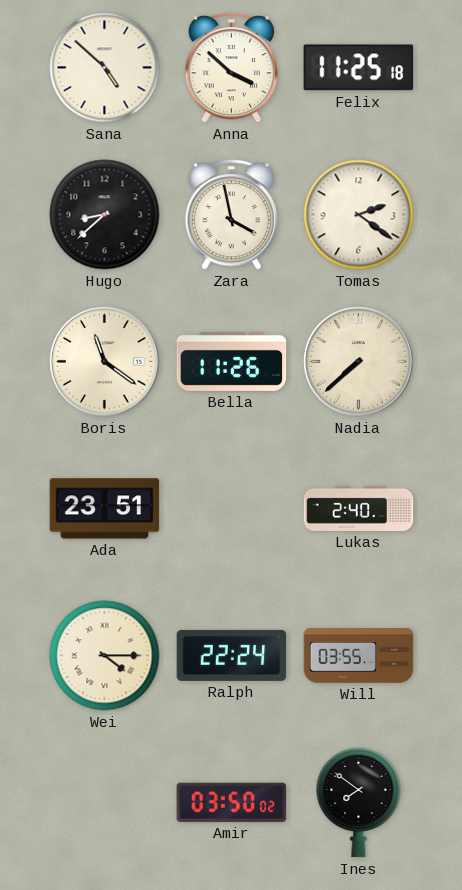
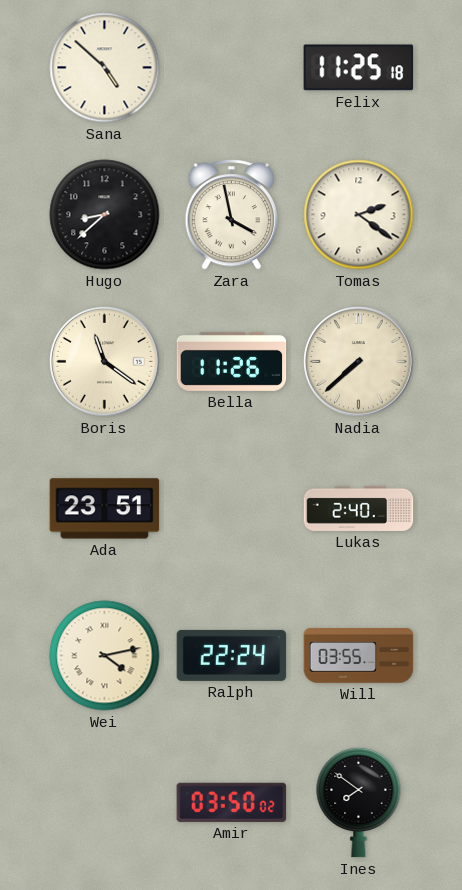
Anna: 3:52 -> none (231, 68)
Wei: 4:15 -> 4:13 (105, 656)
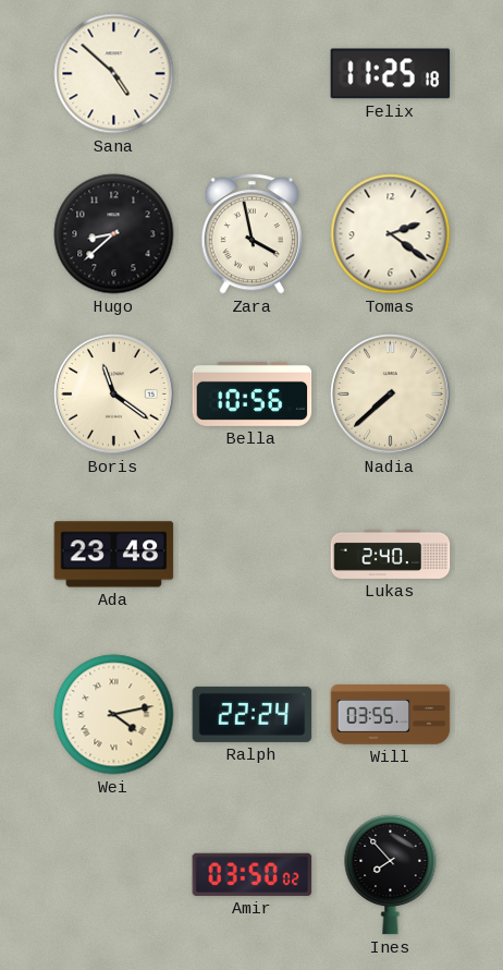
Bella: 11:26 -> 10:56 (253, 393)
Ada: 23:51 -> 23:48 (114, 555)
Ines: 7:51 -> 7:53 (391, 874)
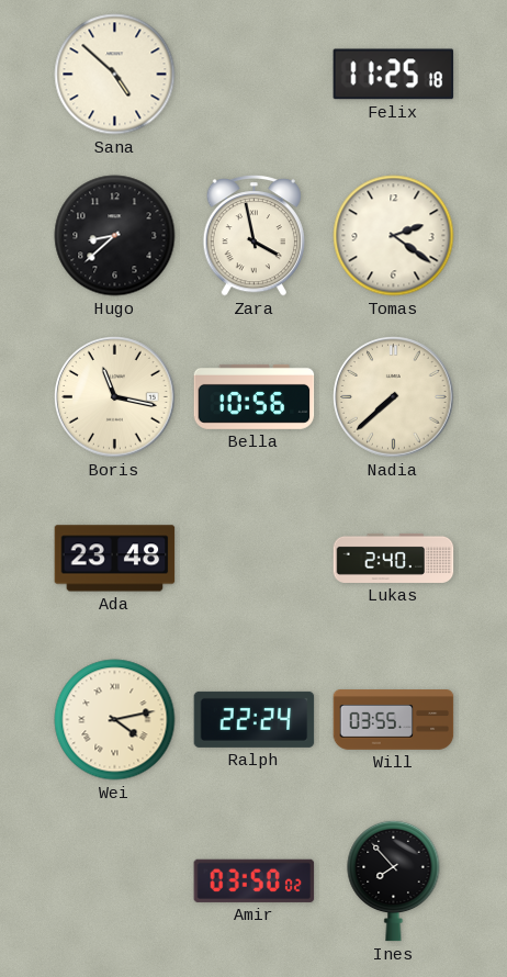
Boris: 11:21 -> 11:17 (115, 397)
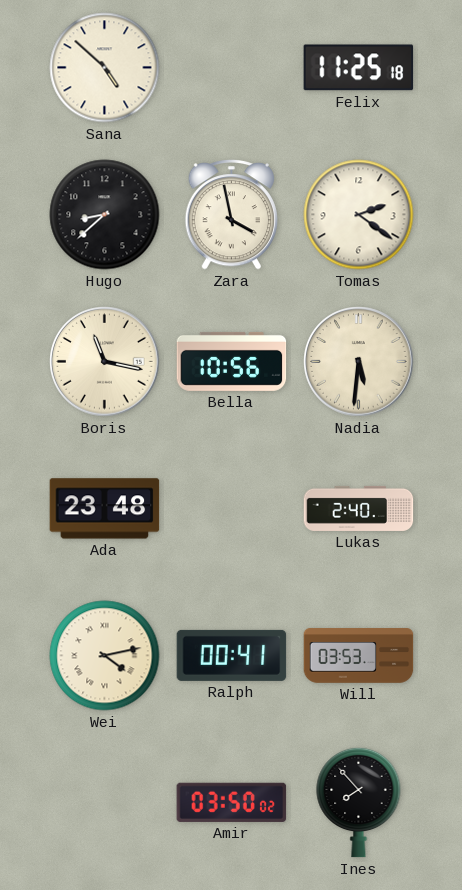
Nadia: 7:38 -> 5:31 (359, 362)
Ralph: 22:24 -> 00:41 (232, 655)
Will: 03:55 -> 03:53 (359, 656)
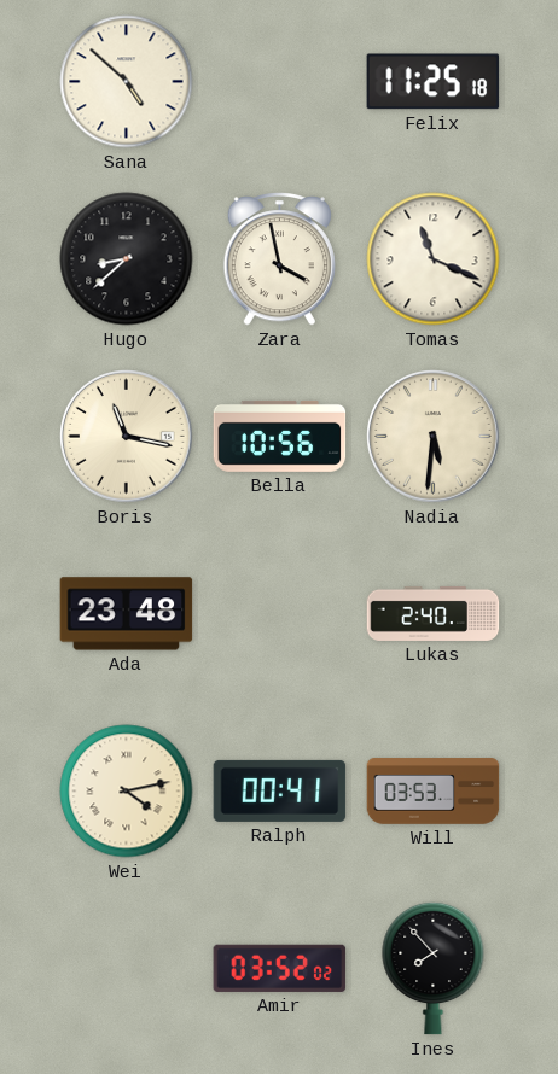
Tomas: 2:21 -> 11:19 (434, 259)
Amir: 03:50 -> 03:52 (280, 968)
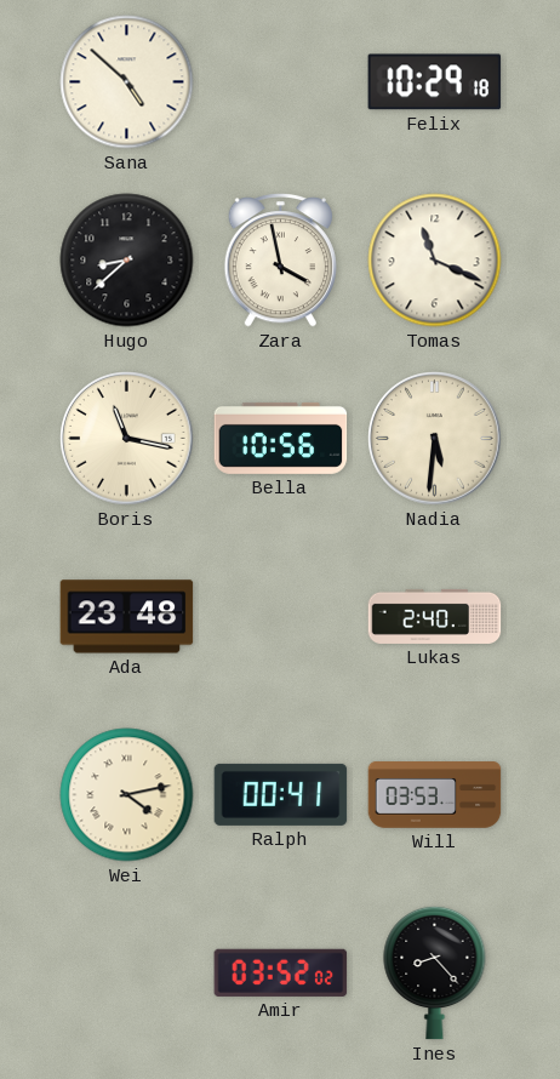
Felix: 11:25 -> 10:29 (435, 82)
Ines: 7:53 -> 8:23 (435, 972)
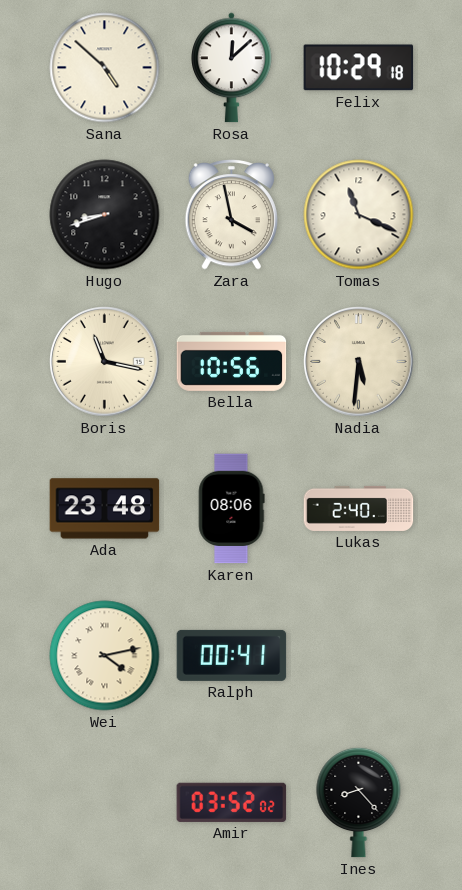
Rosa: none -> 12:08 (232, 68)
Hugo: 8:38 -> 8:42 (105, 215)
Karen: none -> 08:06 (231, 509)
Will: 03:53 -> none (435, 795)
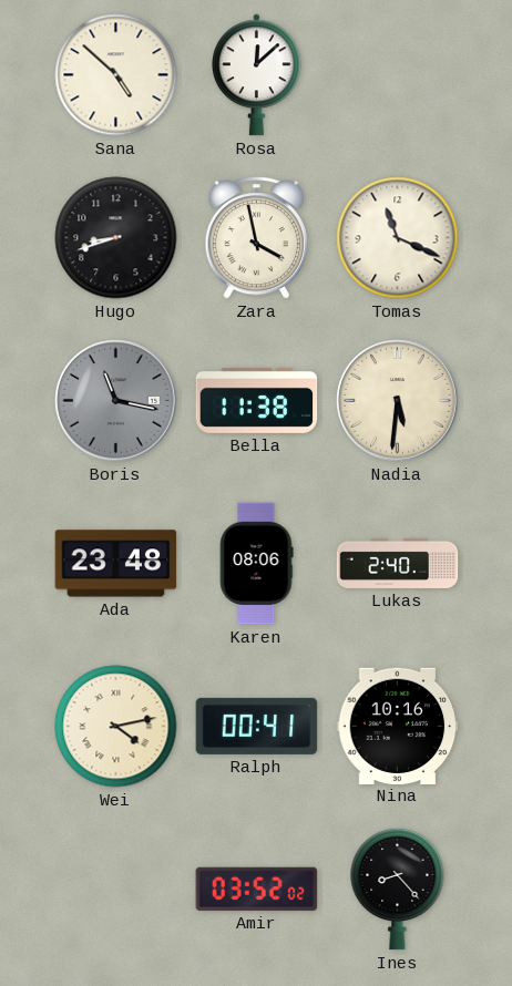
Felix: 10:29 -> none (359, 68)
Boris dial: cream -> grey (116, 401)
Bella: 10:56 -> 11:38 (257, 400)
Nina: none -> 10:16 (398, 726)
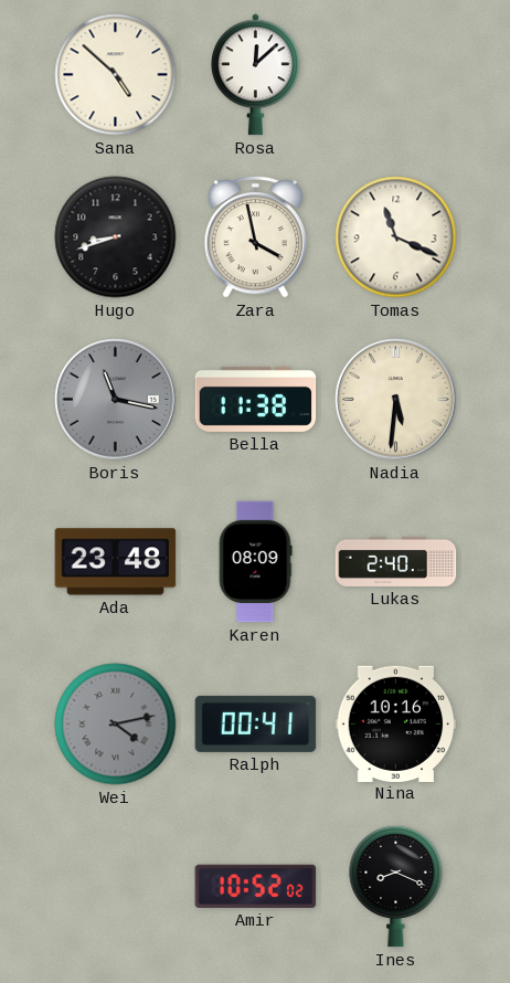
Karen: 08:06 -> 08:09 (255, 562)
Wei dial: cream -> grey (116, 725)
Amir: 03:52 -> 10:52 (256, 886)
Ines: 8:23 -> 8:19 (396, 886)
